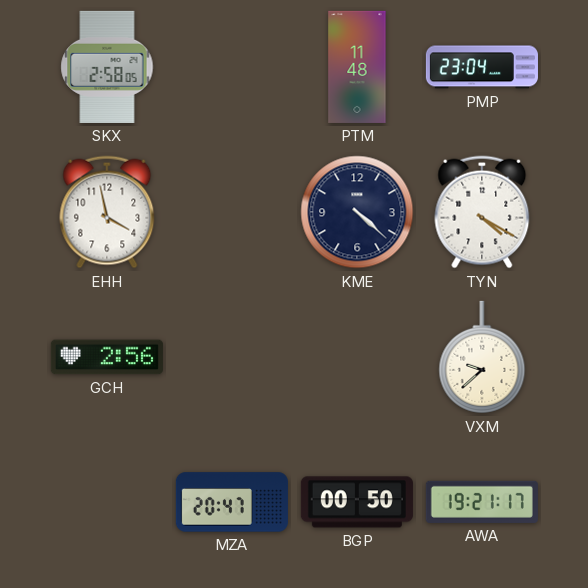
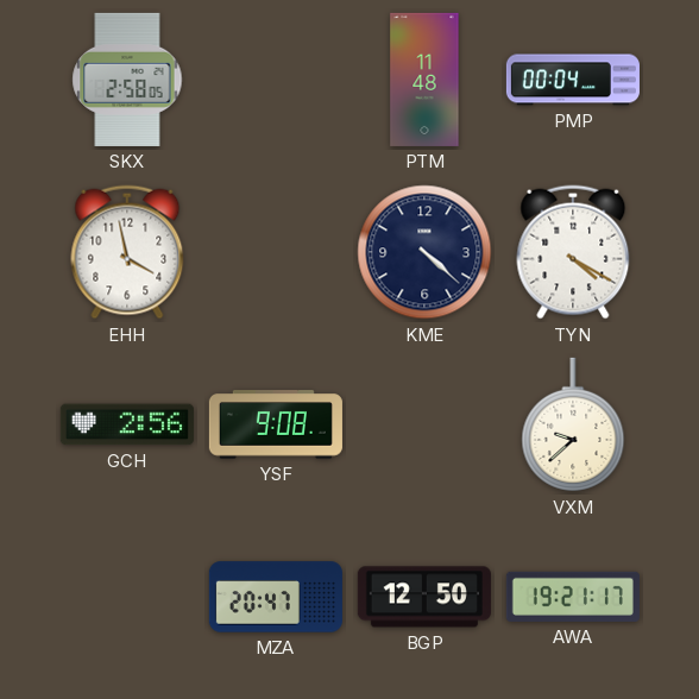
PMP: 23:04 -> 00:04 (573, 80)
YSF: none -> 9:08 (276, 424)
BGP: 00:50 -> 12:50 (424, 597)
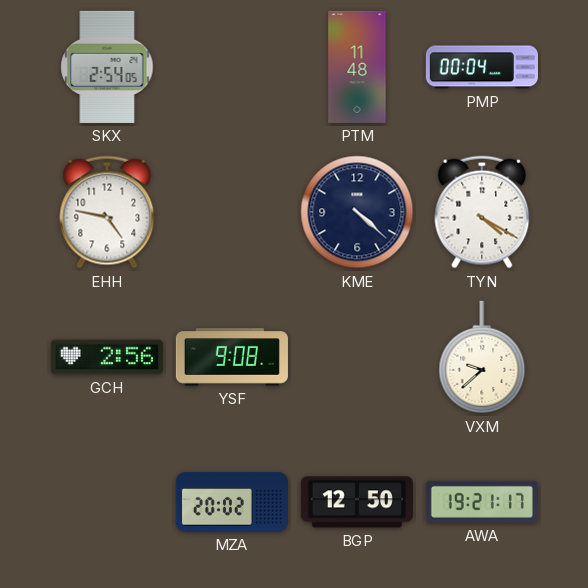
SKX: 2:58 -> 2:54 (107, 67)
EHH: 3:58 -> 4:47 (107, 212)
MZA: 20:47 -> 20:02 (232, 502)
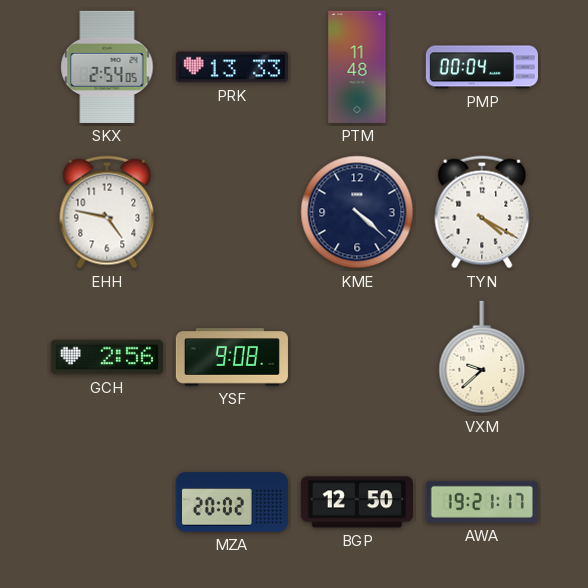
PRK: none -> 13:33 (232, 67)
